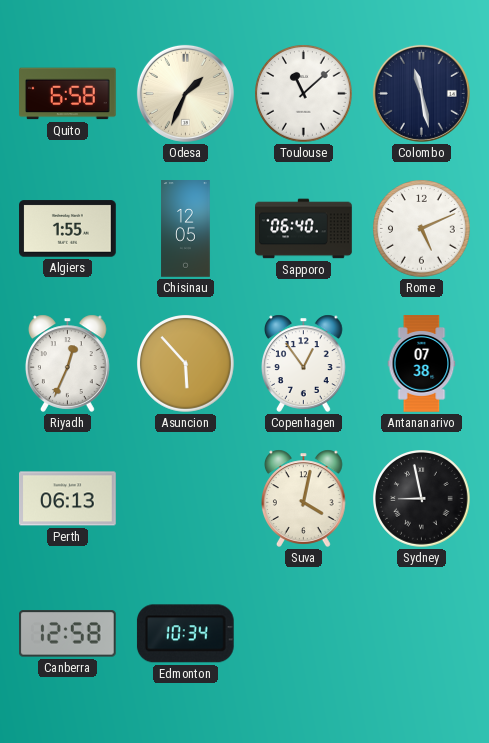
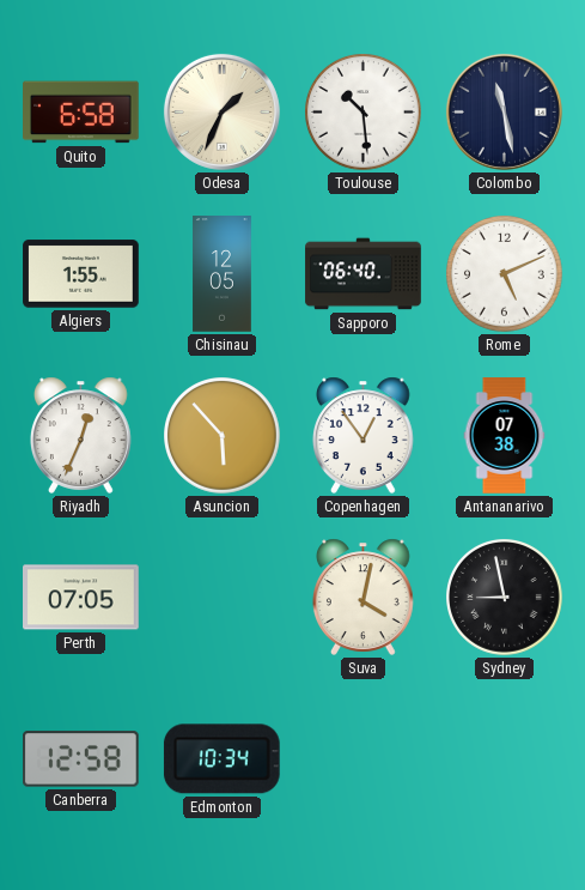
Toulouse: 11:08 -> 10:29 (364, 113)
Perth: 06:13 -> 07:05 (81, 598)
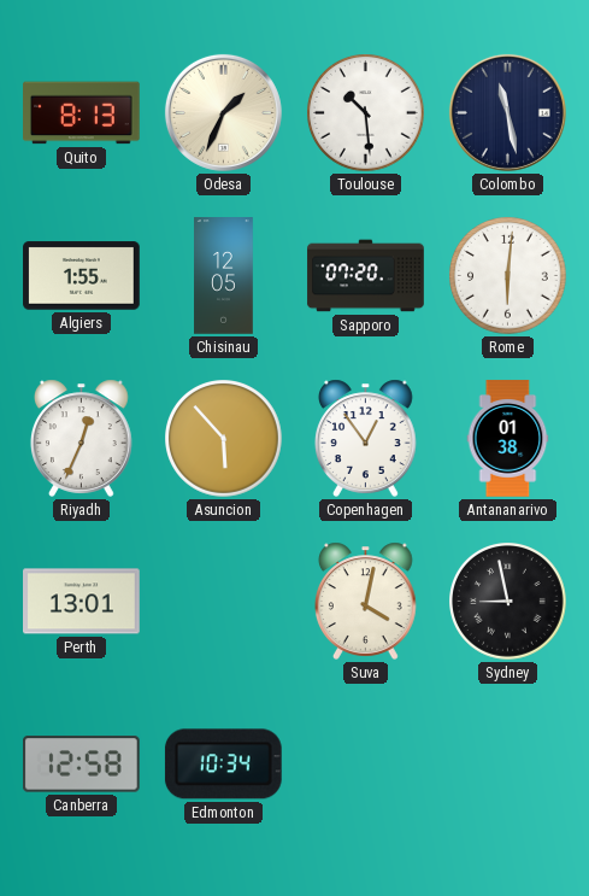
Quito: 6:58 -> 8:13 (82, 113)
Sapporo: 06:40 -> 07:20 (366, 276)
Rome: 5:11 -> 6:01 (508, 276)
Antananarivo: 07:38 -> 01:38 (508, 439)
Perth: 07:05 -> 13:01 (82, 602)
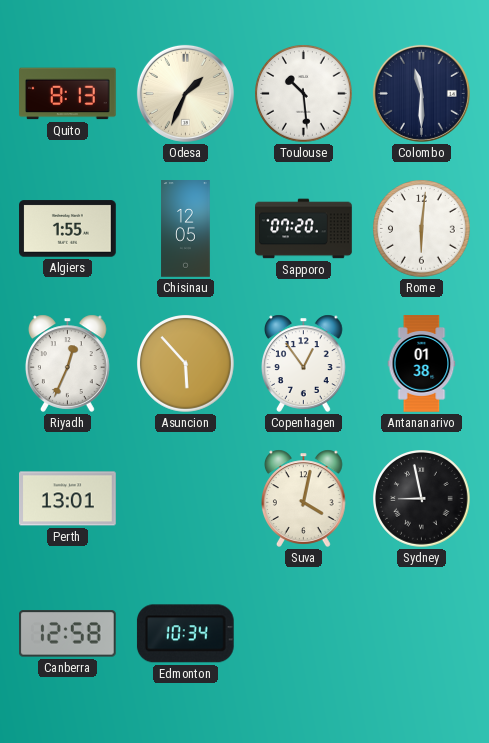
Colombo: 11:28 -> 11:30 (421, 93)
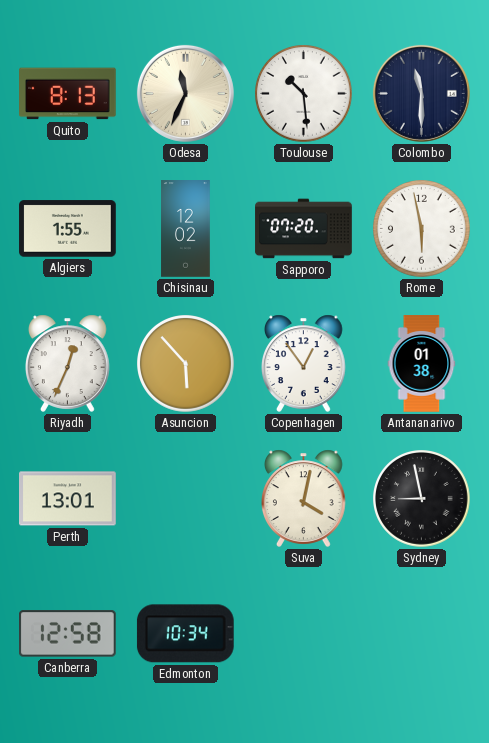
Odesa: 1:34 -> 11:34 (185, 93)
Chisinau: 12:05 -> 12:02 (186, 229)
Rome: 6:01 -> 5:58 (422, 229)
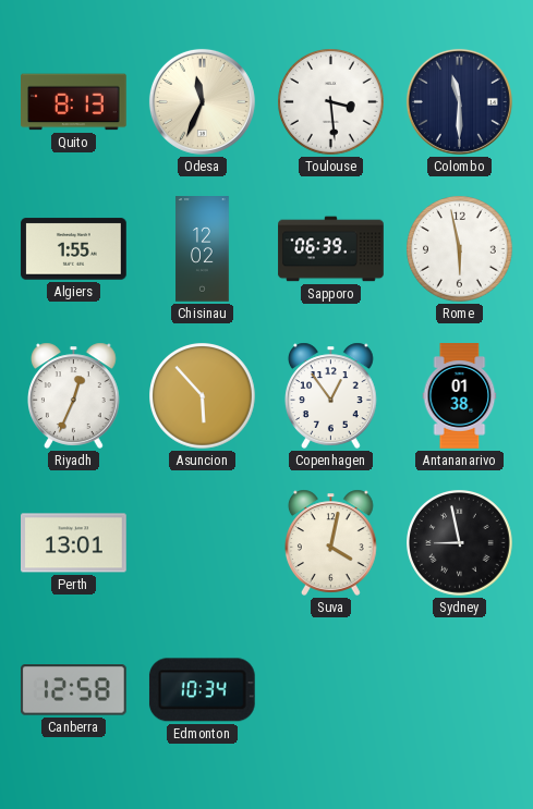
Toulouse: 10:29 -> 3:29 (331, 102)
Sapporo: 07:20 -> 06:39 (331, 249)
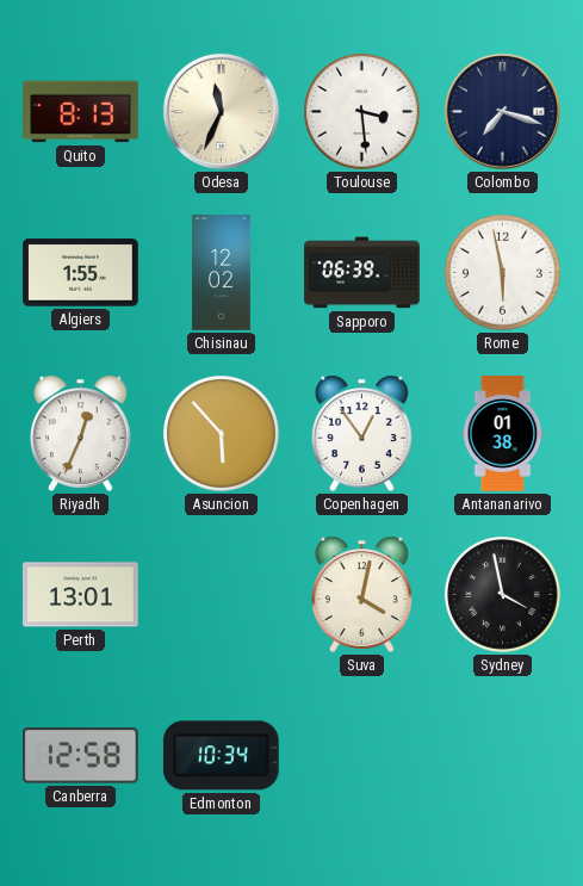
Colombo: 11:30 -> 7:18 (502, 111)
Sydney: 8:58 -> 3:58 (503, 595)
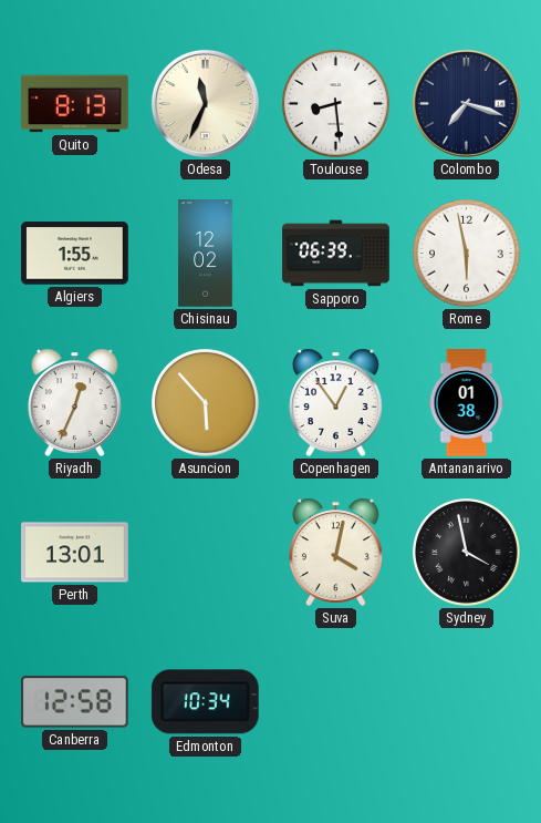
Toulouse: 3:29 -> 8:29 (336, 104)
